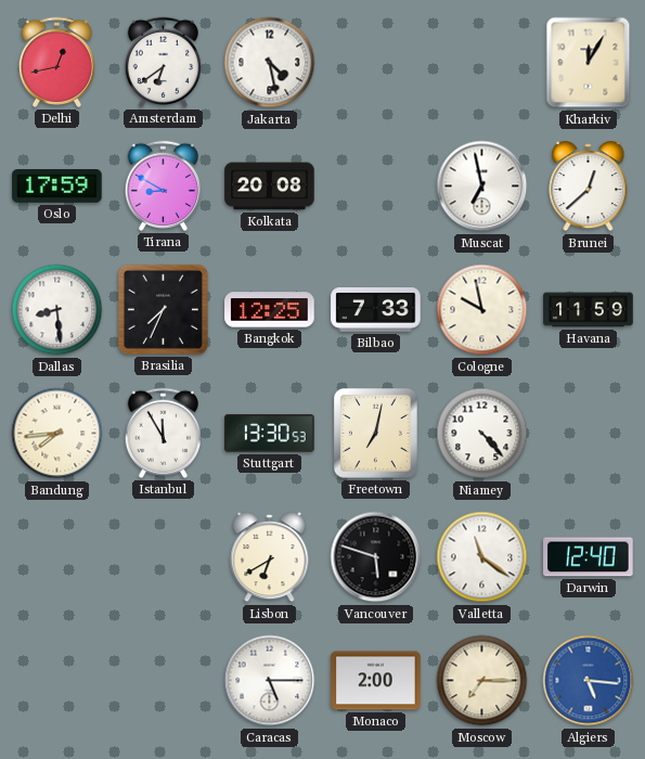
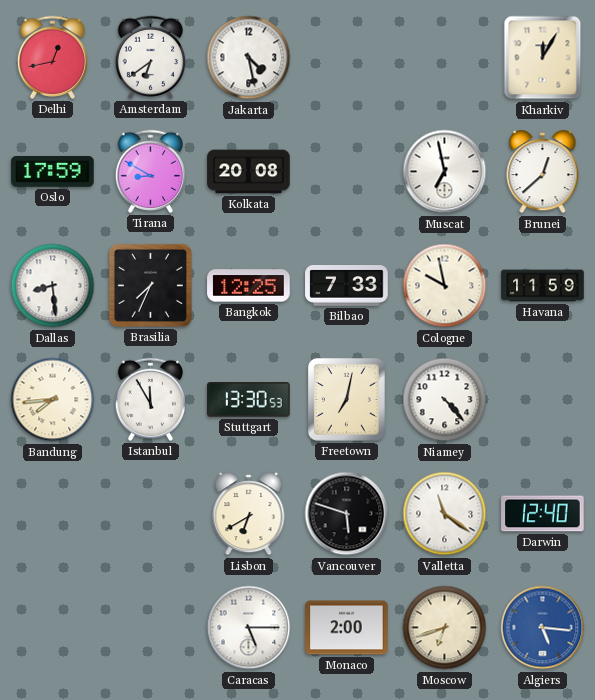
Moscow: 7:15 -> 6:42 (445, 628)
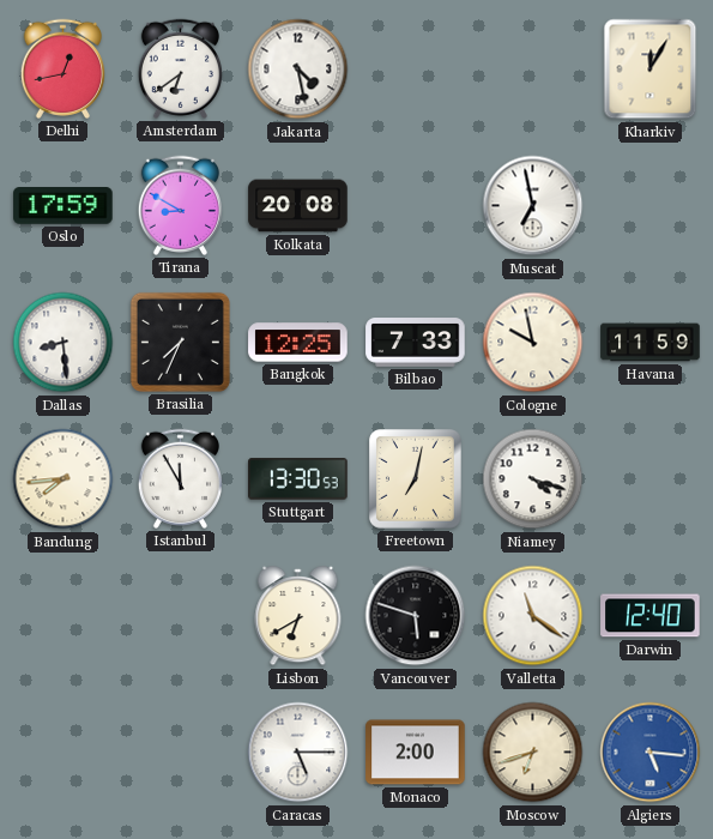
Brunei: 12:38 -> none (543, 172)
Niamey: 4:23 -> 4:18 (533, 479)
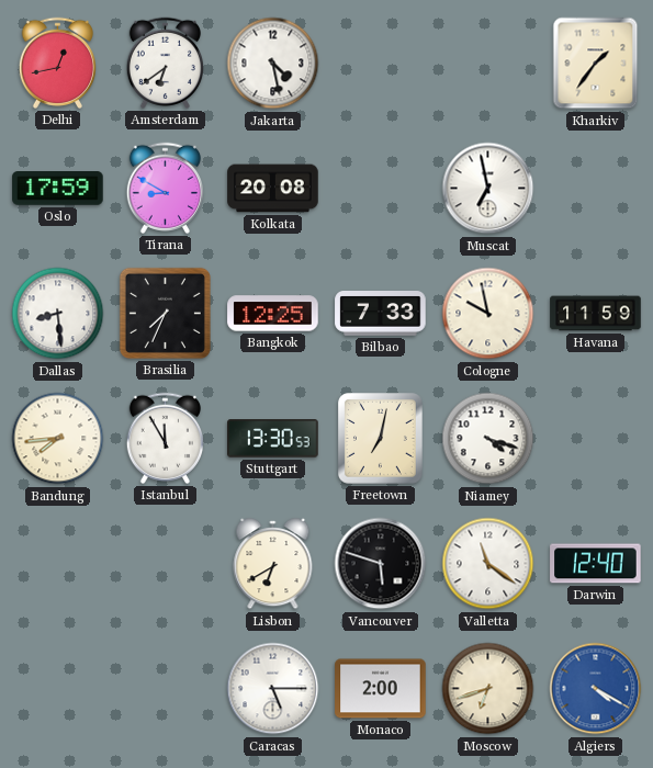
Kharkiv: 12:05 -> 1:36 (596, 64)
Algiers: 5:16 -> 4:20 (596, 689)
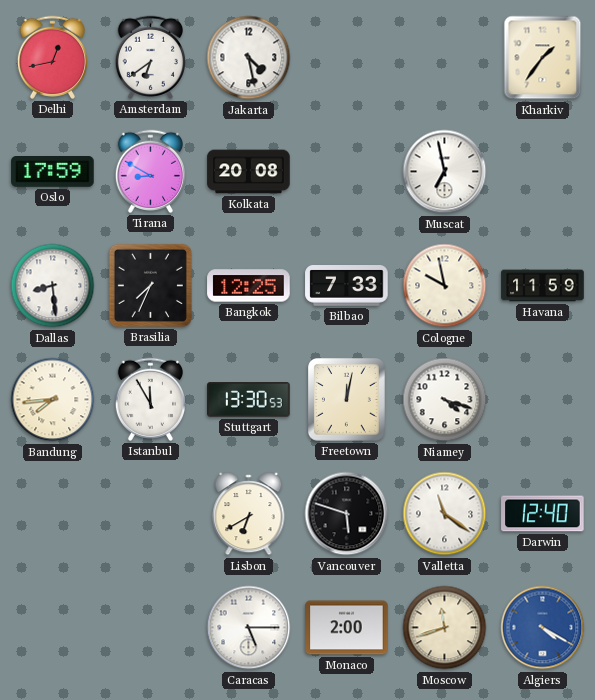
Freetown: 7:02 -> 12:02 (347, 400)
Moscow: 6:42 -> 11:42 (445, 628)
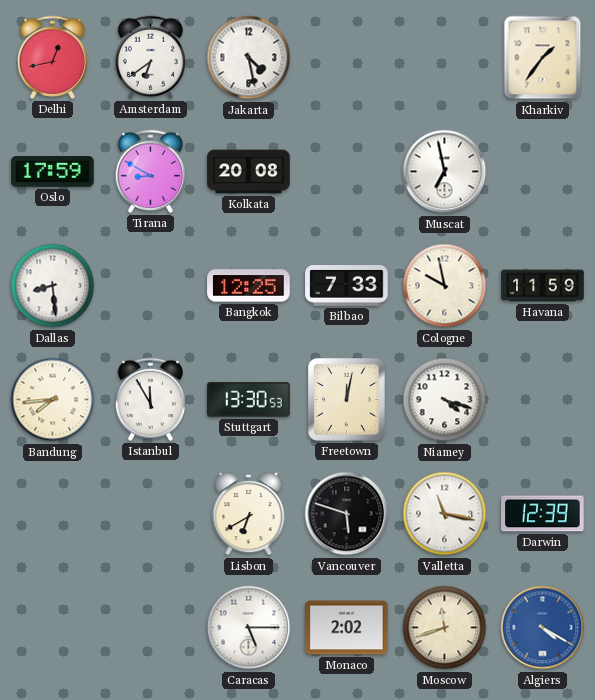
Brasilia: 7:34 -> none (150, 285)
Valletta: 11:21 -> 11:17 (445, 514)
Darwin: 12:40 -> 12:39 (543, 514)
Monaco: 2:00 -> 2:02 (347, 628)
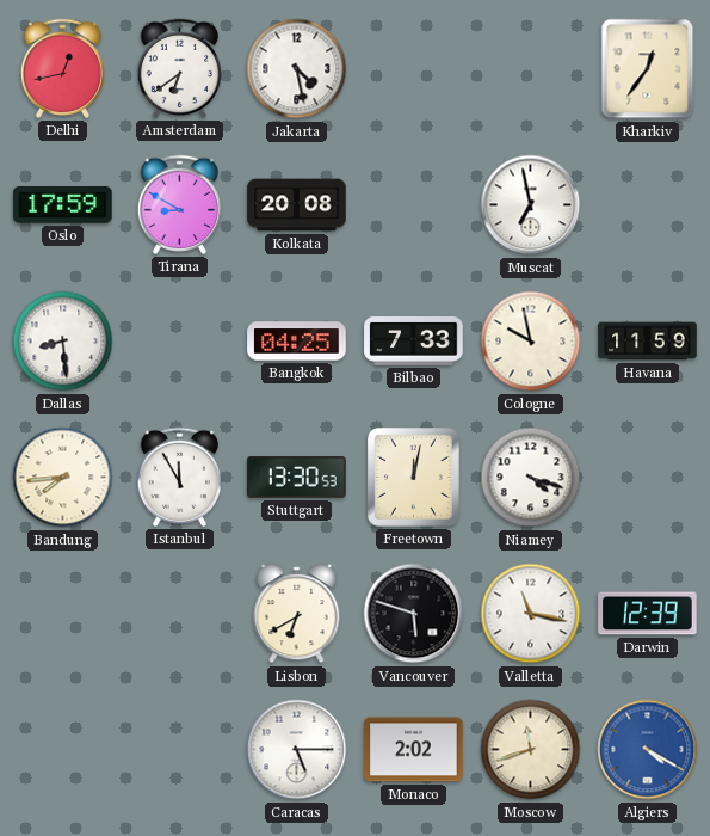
Kharkiv: 1:36 -> 12:36 (648, 69)
Bangkok: 12:25 -> 04:25 (297, 342)
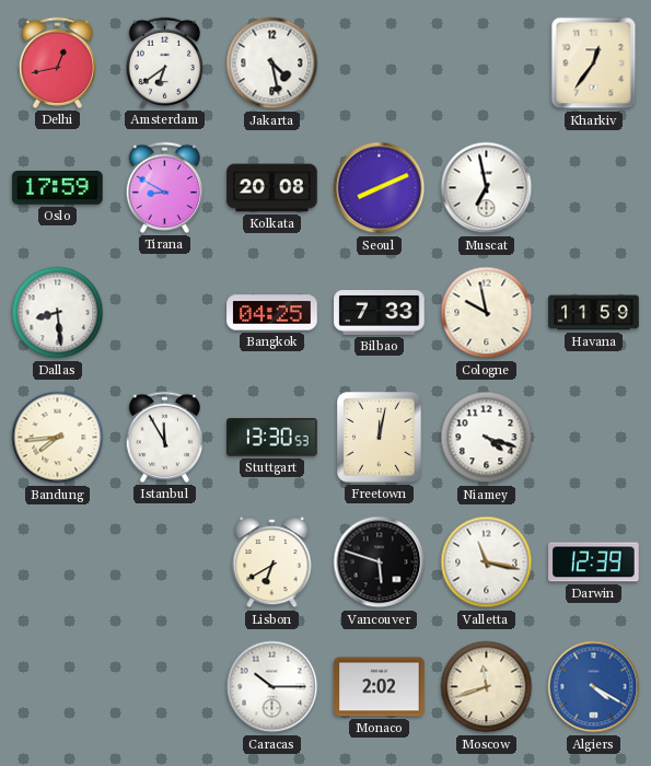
Seoul: none -> 8:11 (380, 188)
Caracas: 5:15 -> 10:15 (272, 687)
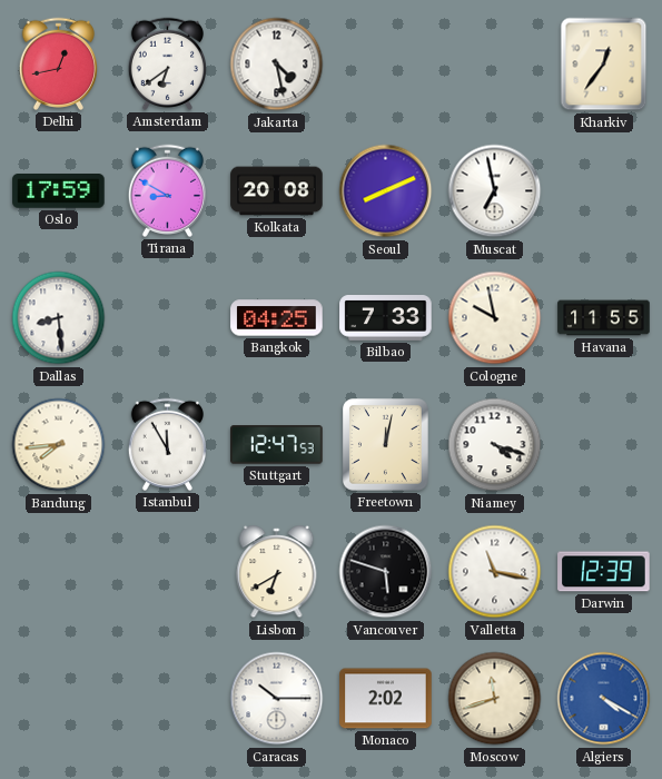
Havana: 11:59 -> 11:55 (604, 318)
Stuttgart: 13:30 -> 12:47 (277, 445)
